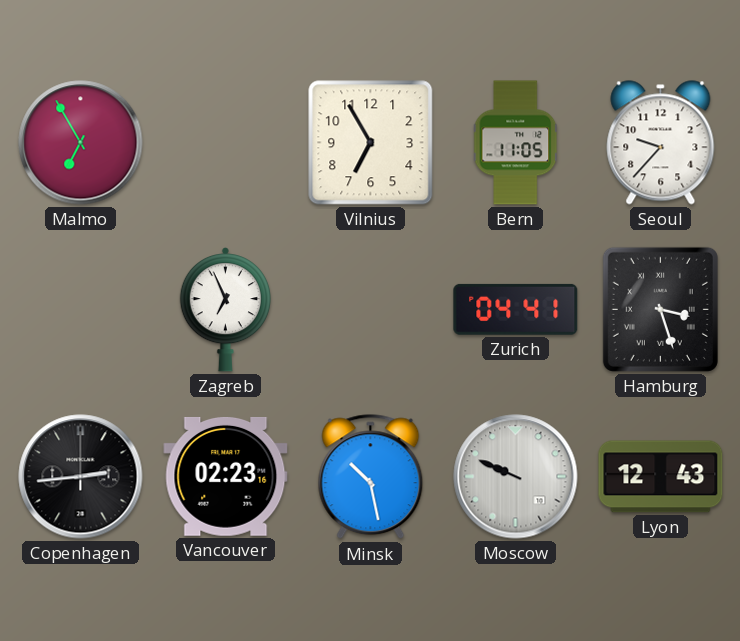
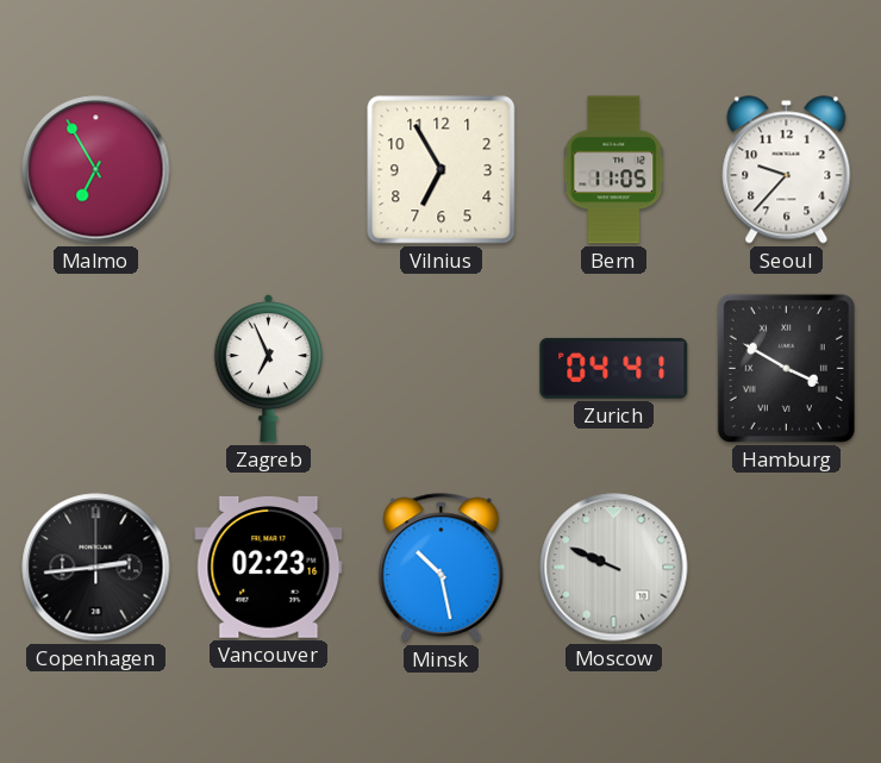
Hamburg: 3:27 -> 3:50 (786, 368)
Lyon: 12:43 -> none (661, 477)
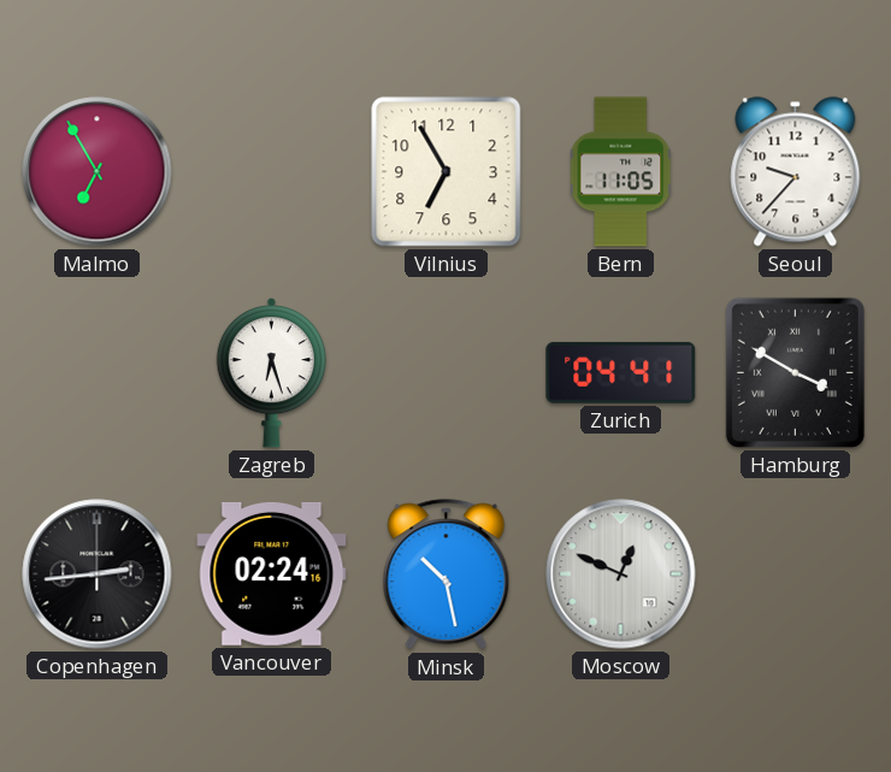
Zagreb: 6:56 -> 6:27 (271, 372)
Vancouver: 02:23 -> 02:24 (272, 573)
Moscow: 9:49 -> 12:49 (621, 574)
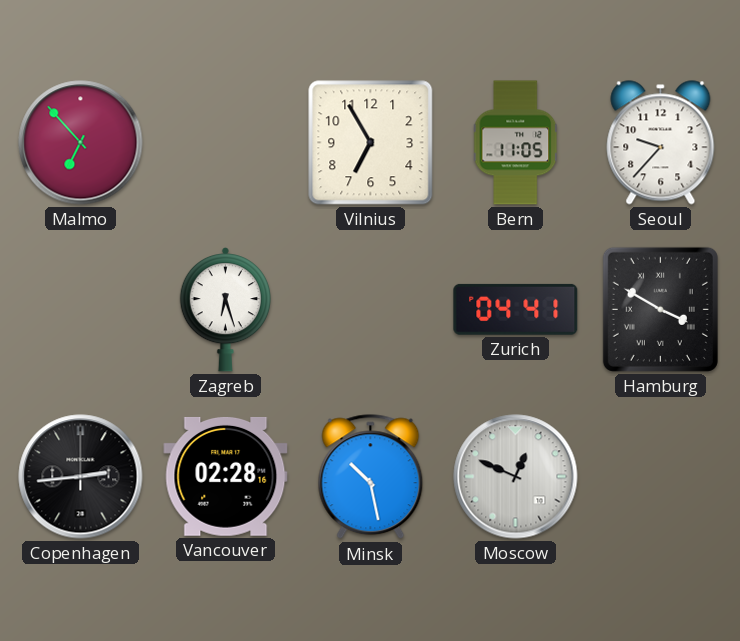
Malmo: 6:55 -> 6:53 (81, 143)
Vancouver: 02:24 -> 02:28 (226, 476)
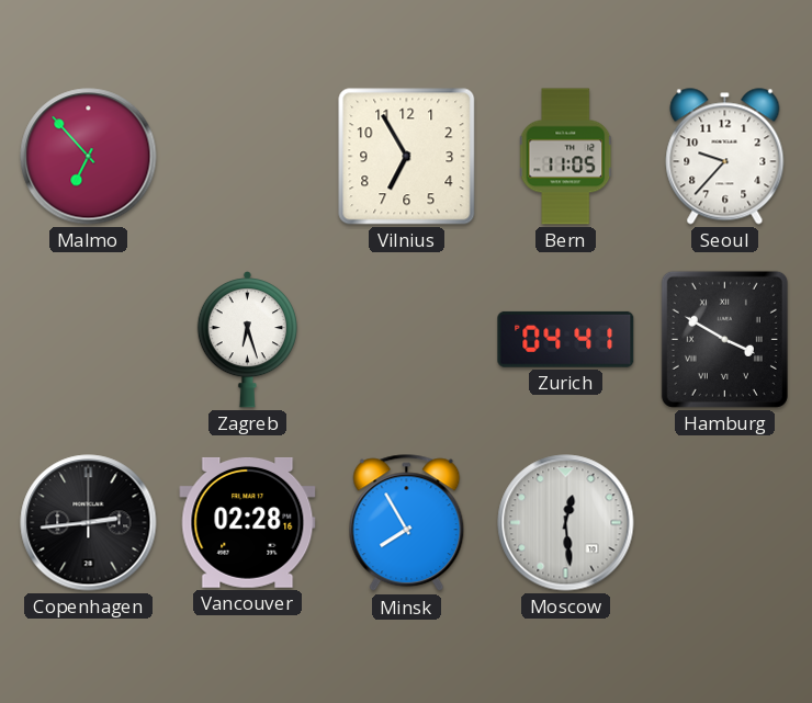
Minsk: 10:28 -> 7:55 (407, 523)
Moscow: 12:49 -> 12:29 (566, 523)
